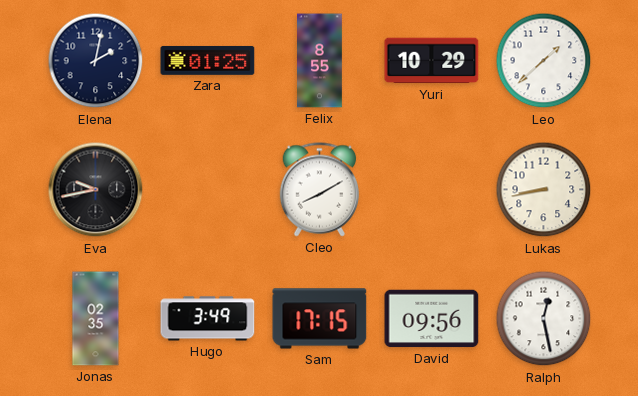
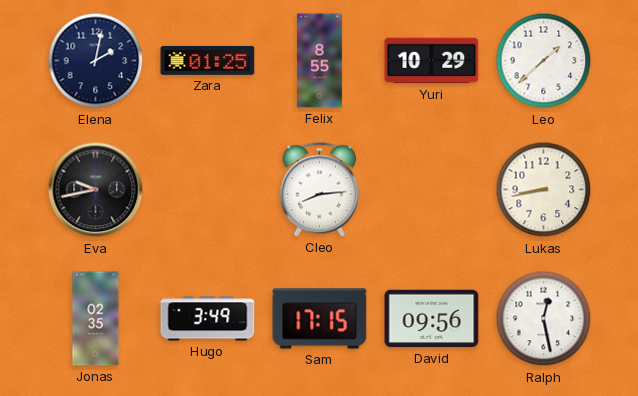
Cleo: 8:10 -> 8:14 (319, 190)
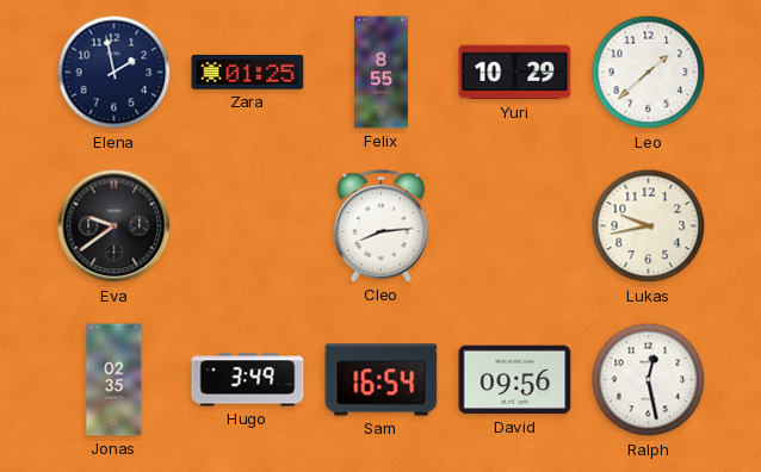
Elena: 2:02 -> 1:58 (115, 73)
Eva: 9:43 -> 9:39 (115, 226)
Lukas: 8:43 -> 9:43 (649, 226)
Sam: 17:15 -> 16:54 (382, 380)
